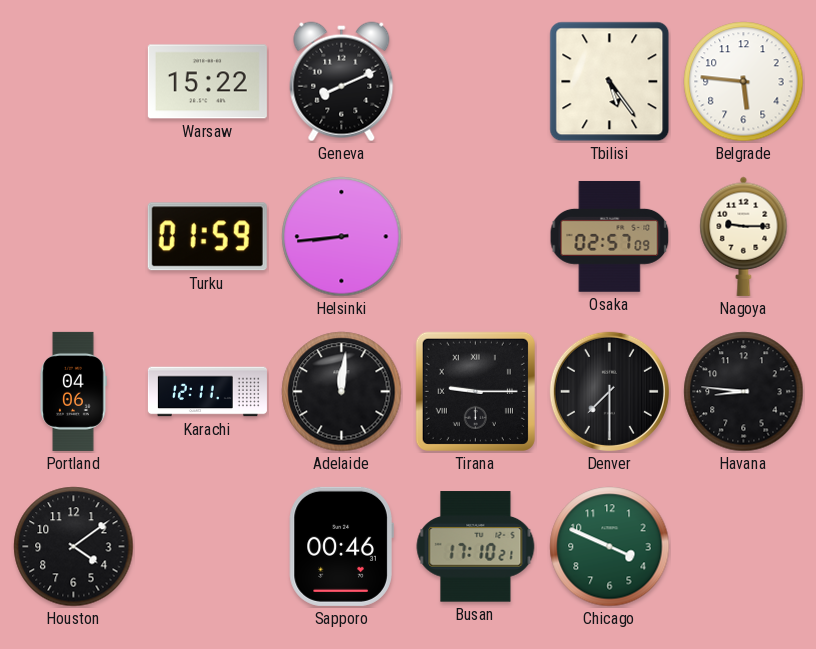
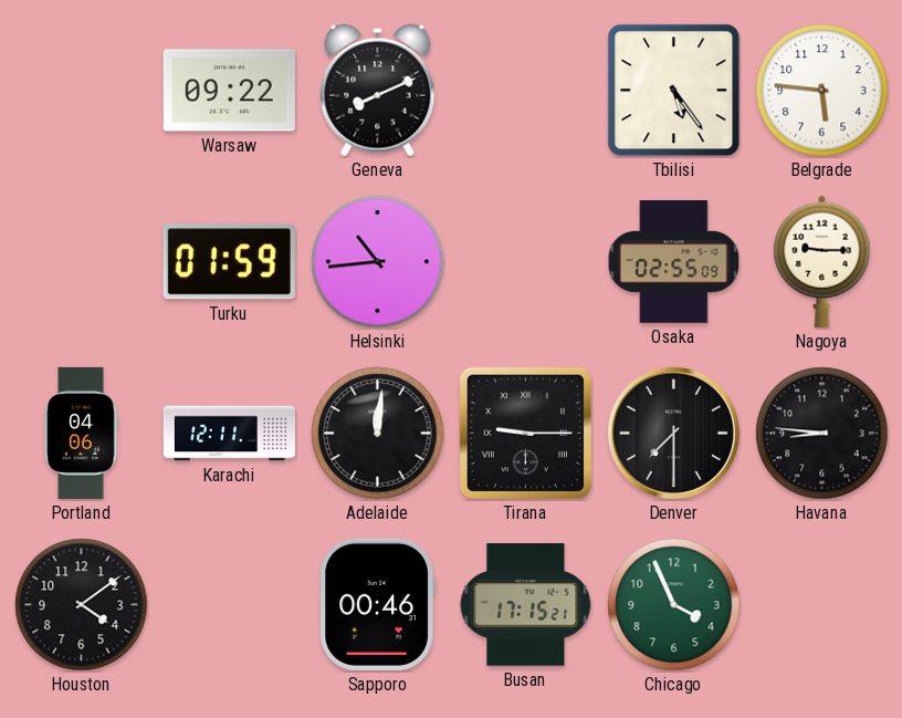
Warsaw: 15:22 -> 09:22 (229, 91)
Helsinki: 8:44 -> 10:44 (378, 262)
Osaka: 02:57 -> 02:55 (674, 261)
Busan: 17:10 -> 17:15 (526, 605)
Chicago: 3:49 -> 3:56 (674, 605)
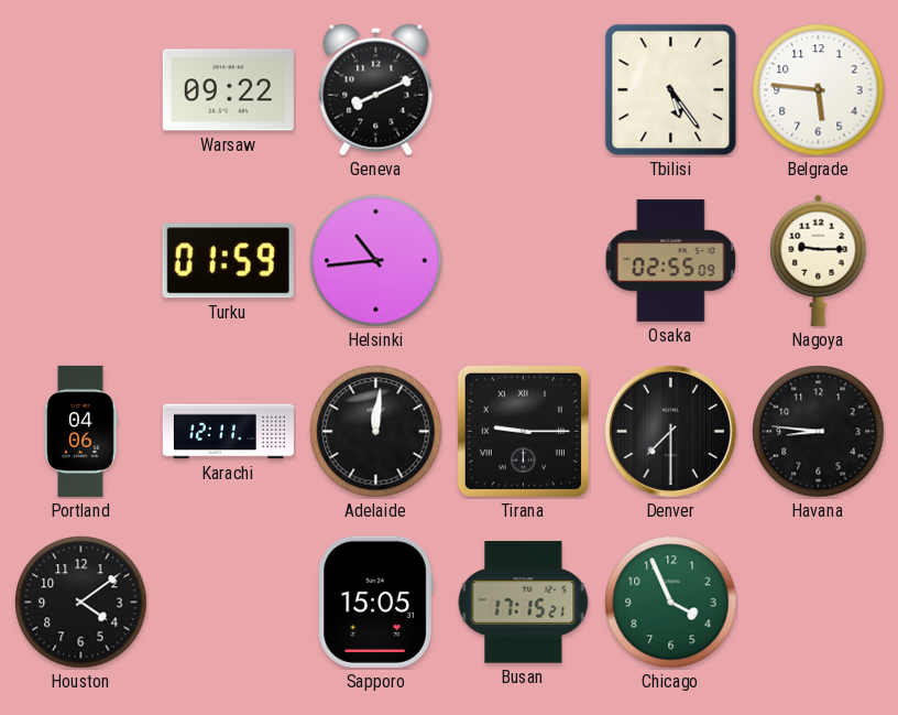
Sapporo: 00:46 -> 15:05 (375, 602)
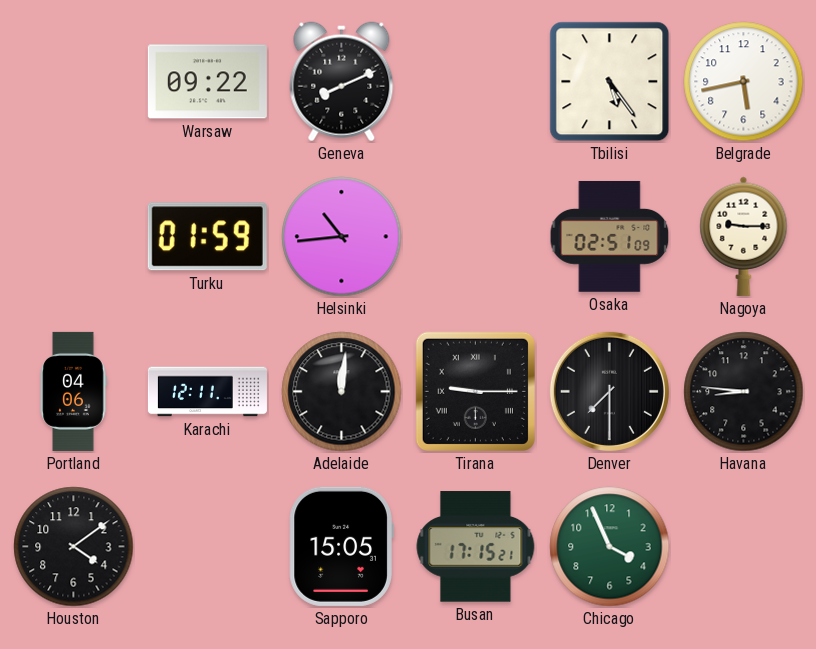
Belgrade: 5:46 -> 5:43 (744, 82)
Osaka: 02:55 -> 02:51 (610, 236)
